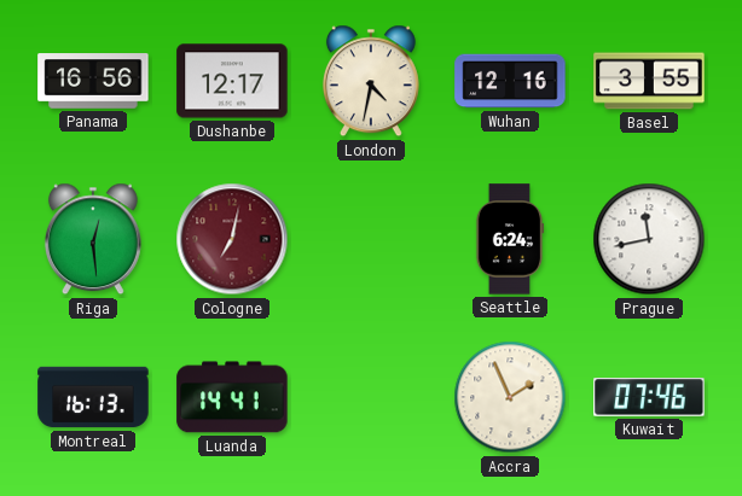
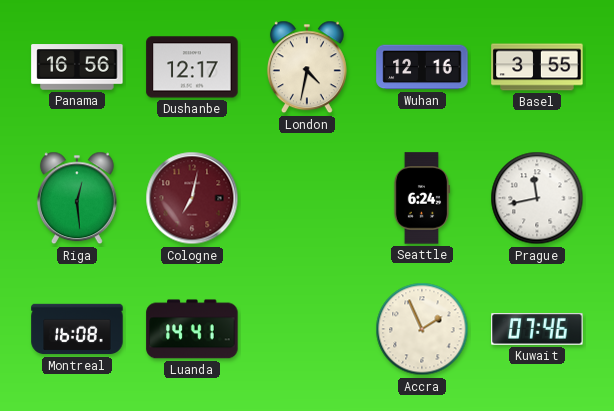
Montreal: 16:13 -> 16:08 (77, 329)
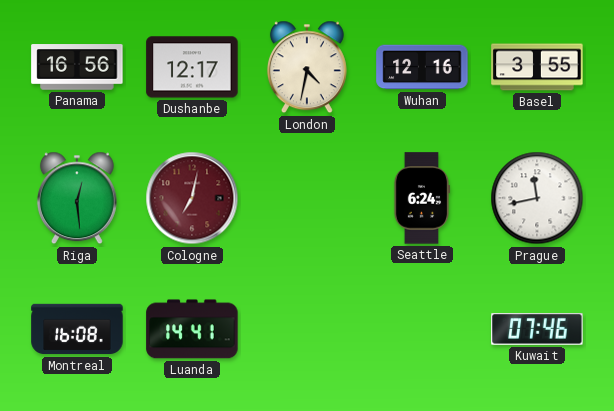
Accra: 1:56 -> none (422, 329)
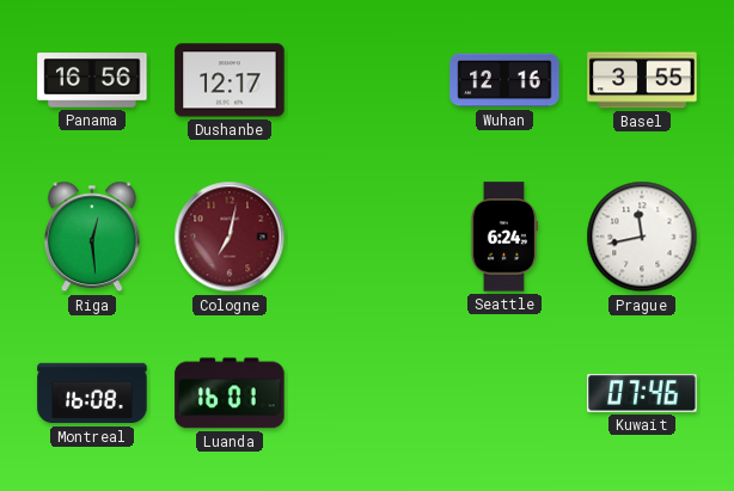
London: 4:32 -> none (307, 67)
Luanda: 14:41 -> 16:01 (230, 393)
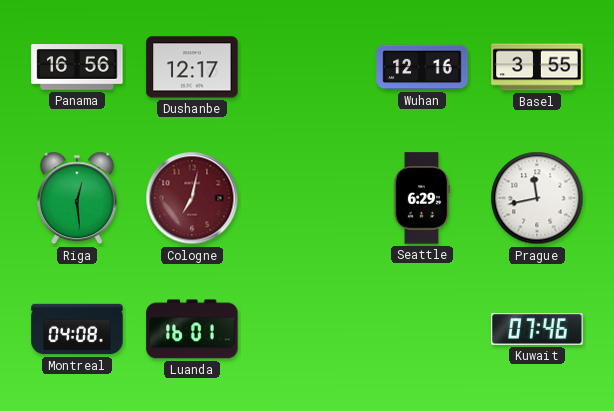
Seattle: 6:24 -> 6:29 (422, 198)
Montreal: 16:08 -> 04:08 (77, 329)
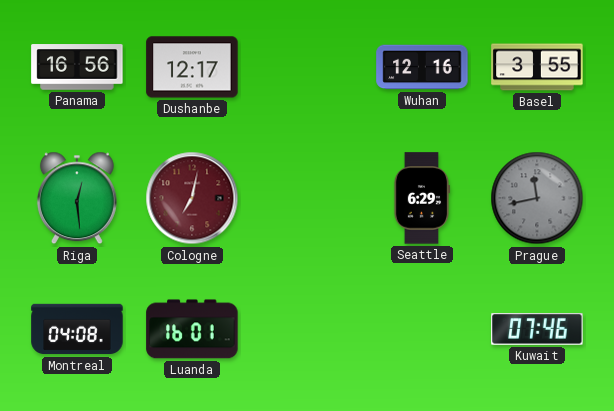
Prague dial: white -> grey (537, 198)
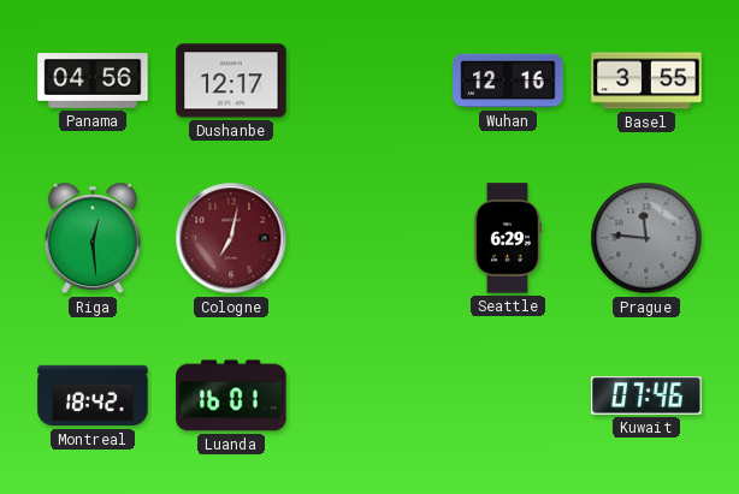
Panama: 16:56 -> 04:56 (93, 81)
Prague: 11:43 -> 11:46 (646, 238)
Montreal: 04:08 -> 18:42 (93, 395)
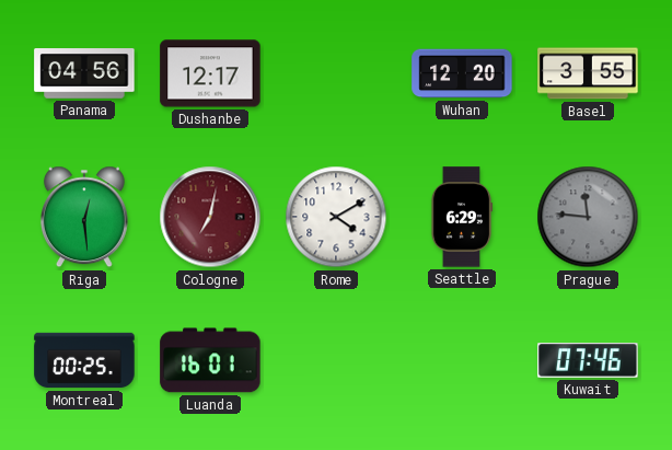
Wuhan: 12:16 -> 12:20 (462, 73)
Rome: none -> 4:10 (336, 217)
Montreal: 18:42 -> 00:25 (84, 360)
